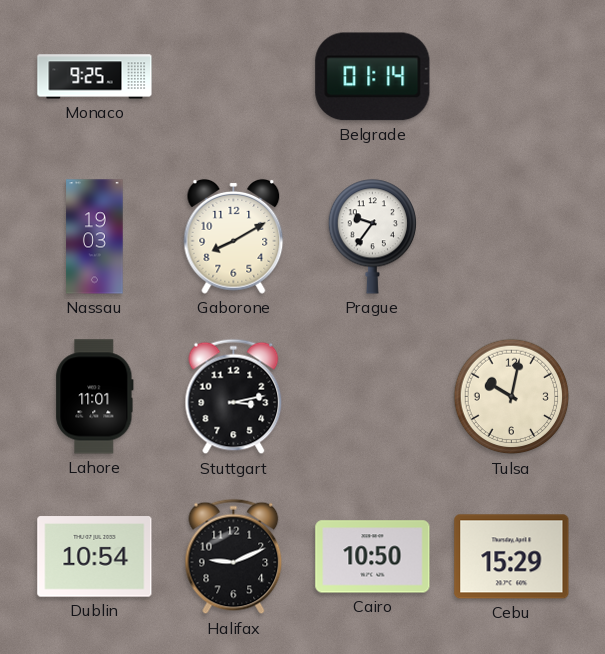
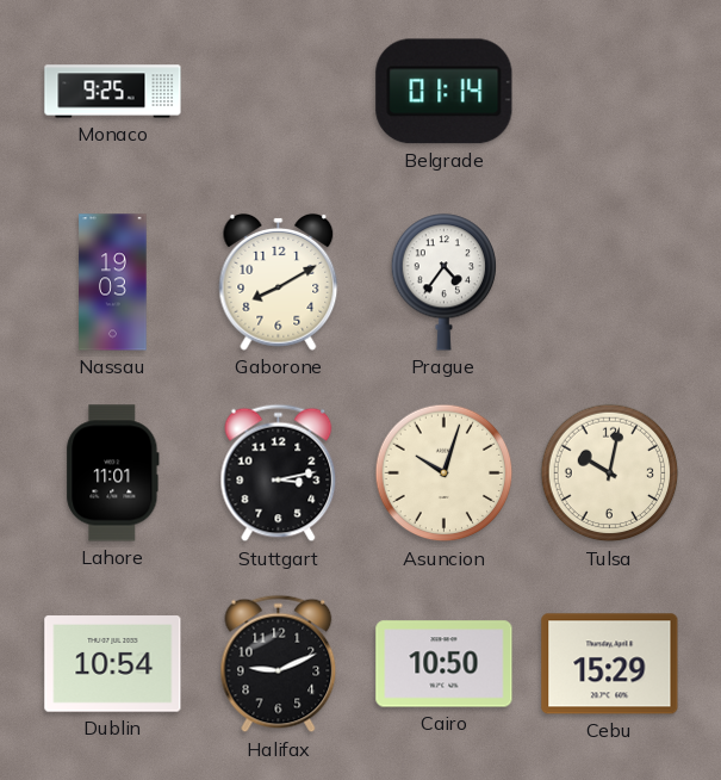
Prague: 9:36 -> 4:36 (445, 283)
Asuncion: none -> 10:03 (445, 473)
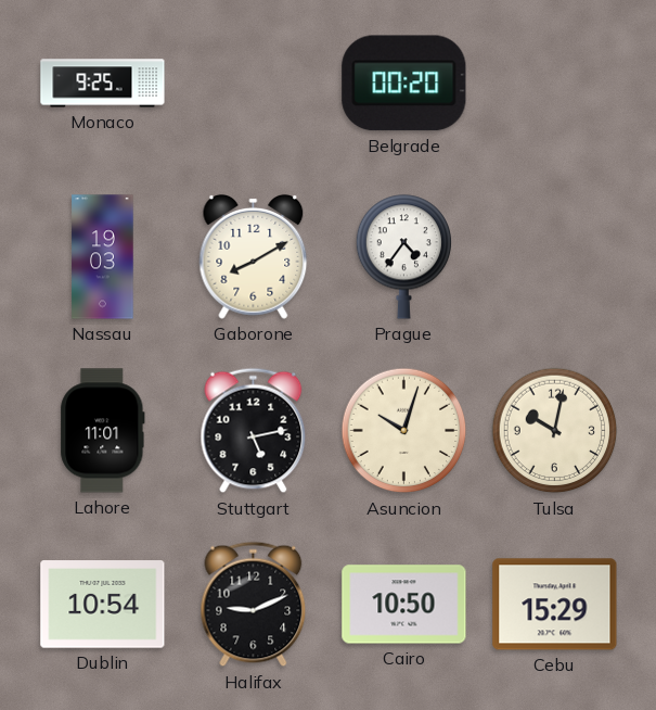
Belgrade: 01:14 -> 00:20 (404, 84)
Stuttgart: 3:13 -> 5:13 (254, 431)
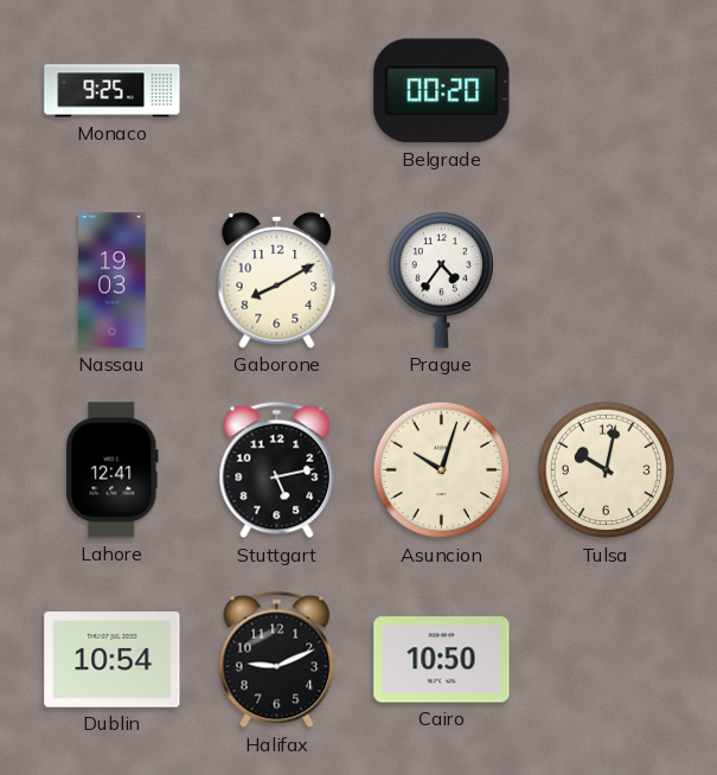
Lahore: 11:01 -> 12:41 (113, 470)
Cebu: 15:29 -> none (555, 605)
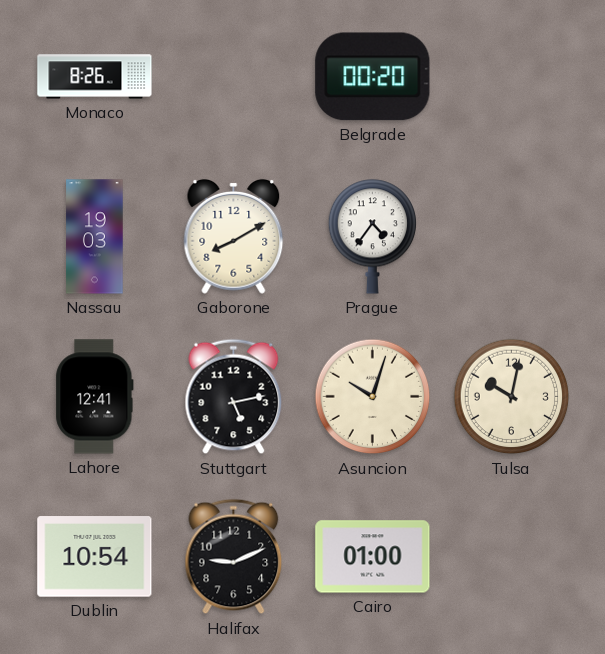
Monaco: 9:25 -> 8:26 (95, 77)
Cairo: 10:50 -> 01:00 (373, 557)
